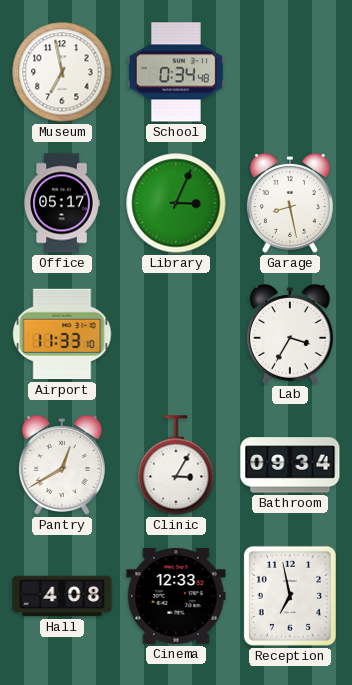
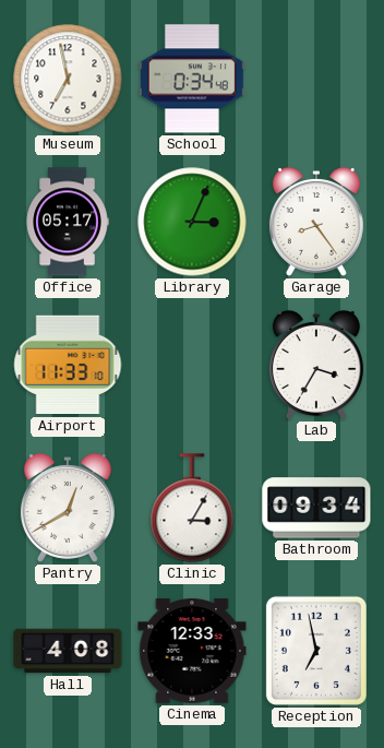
Garage: 8:28 -> 8:24 (316, 222)
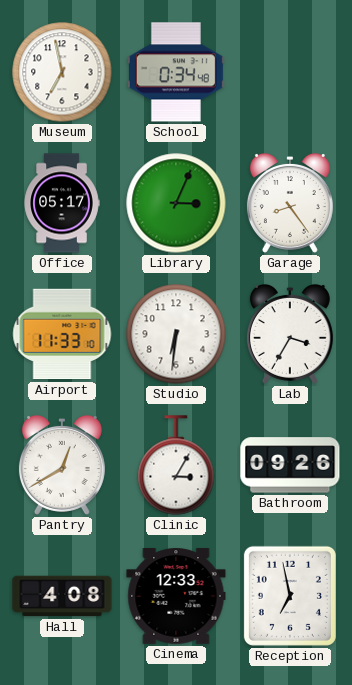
Studio: none -> 6:31 (176, 334)
Bathroom: 09:34 -> 09:26 (290, 465)
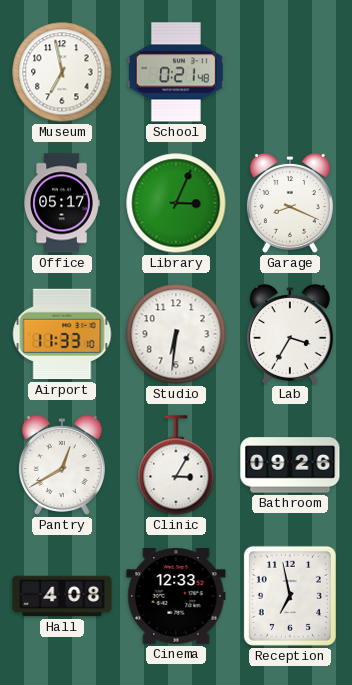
School: 0:34 -> 0:21 (176, 72)
Garage: 8:24 -> 8:19 (290, 203)
